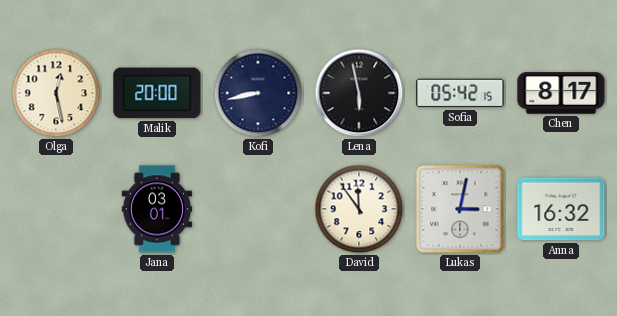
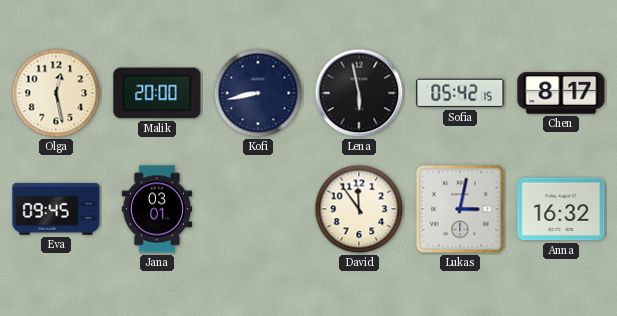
Eva: none -> 09:45 (56, 209)
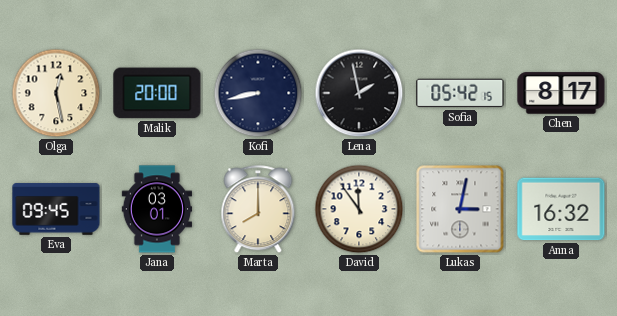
Lena: 5:58 -> 1:58 (359, 93)
Marta: none -> 8:00 (258, 210)
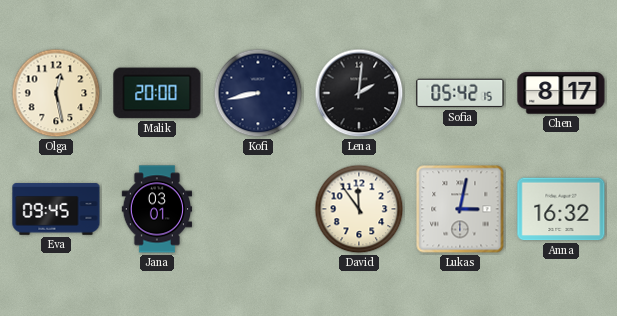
Lena: 1:58 -> 2:01 (359, 93)
Marta: 8:00 -> none (258, 210)
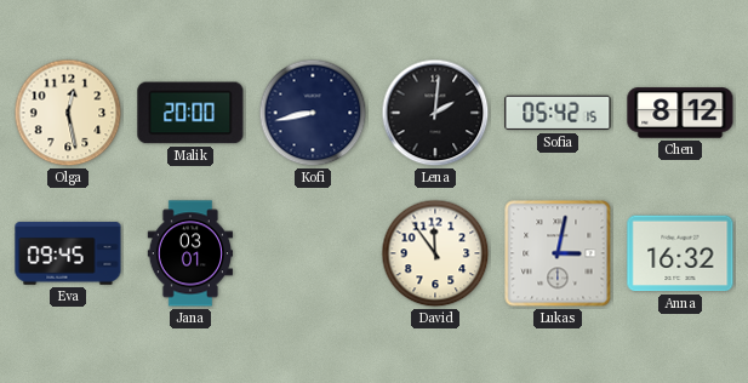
Chen: 8:17 -> 8:12 (680, 113)
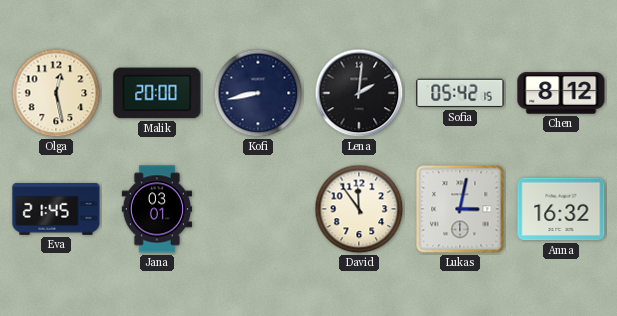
Eva: 09:45 -> 21:45 (56, 209)
